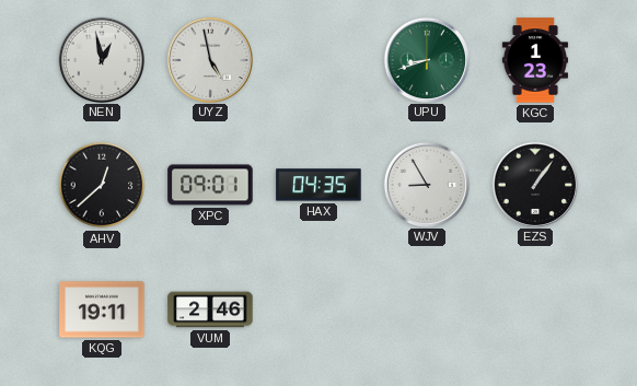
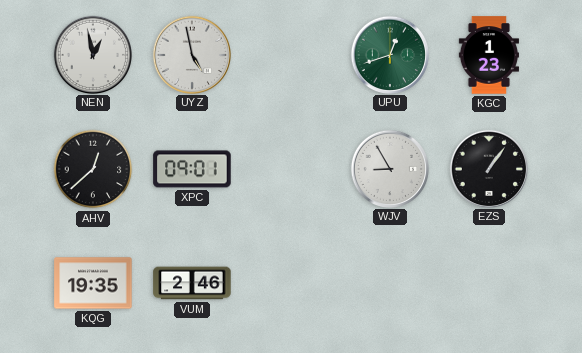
UPU: 8:42 -> 12:42 (389, 54)
HAX: 04:35 -> none (319, 185)
KQG: 19:11 -> 19:35 (93, 283)
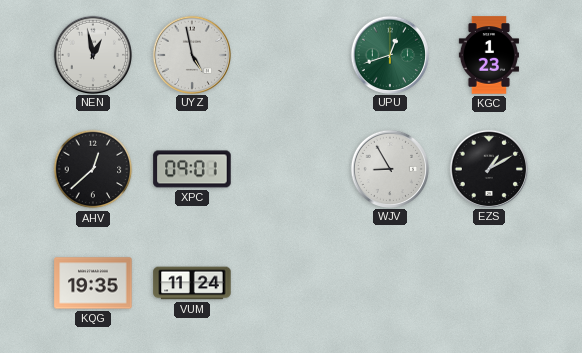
EZS: 1:06 -> 1:10 (488, 168)
VUM: 2:46 -> 11:24 (192, 283)
